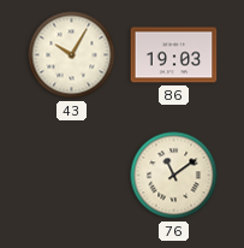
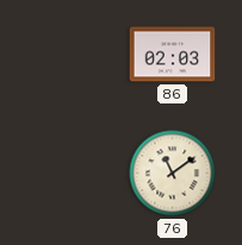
43: 10:05 -> none (72, 55)
86: 19:03 -> 02:03 (173, 55)
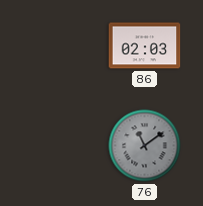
76 dial: cream -> grey (145, 146)
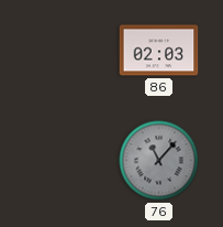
76: 11:09 -> 11:07 (159, 161)
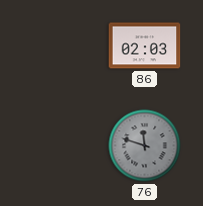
76: 11:07 -> 11:48 (145, 146)
